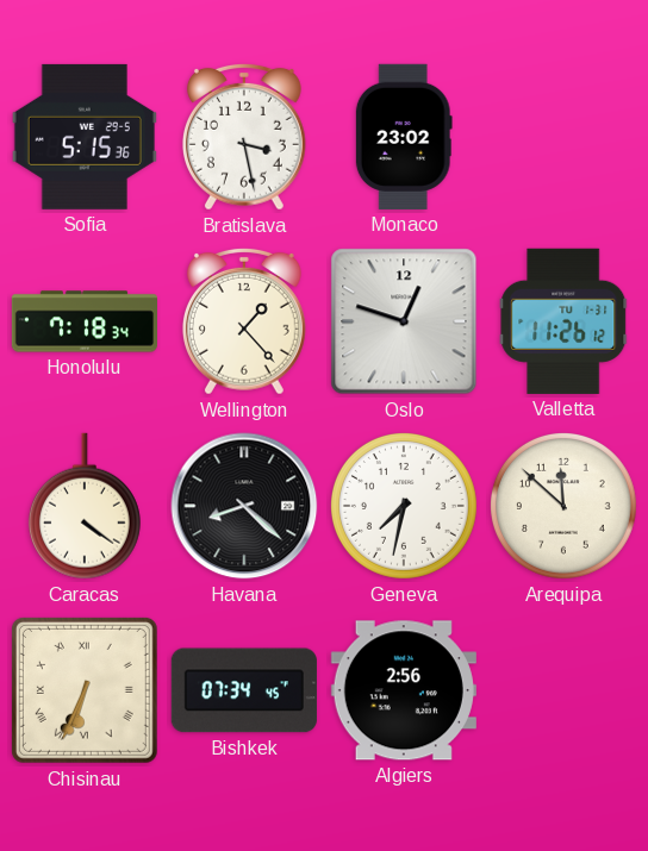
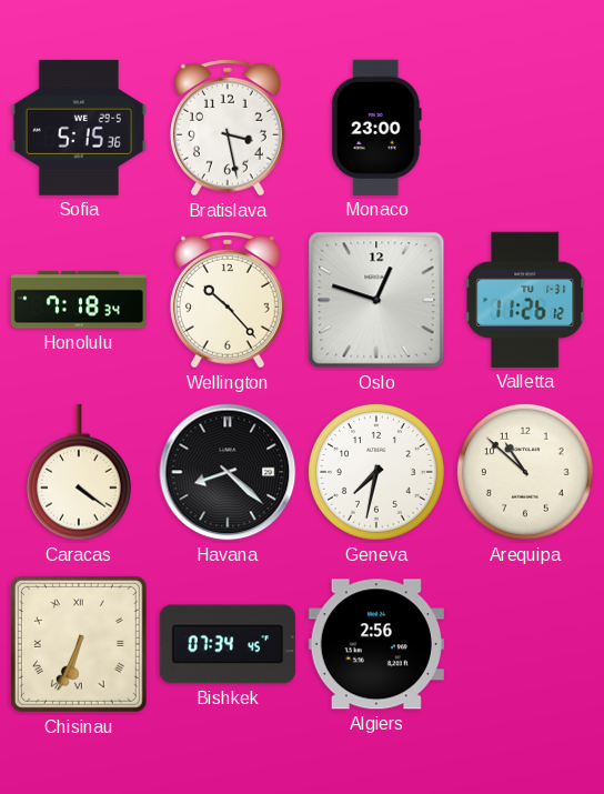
Monaco: 23:02 -> 23:00 (376, 128)
Wellington: 1:23 -> 10:23 (228, 300)
Arequipa: 11:52 -> 10:52 (525, 472)
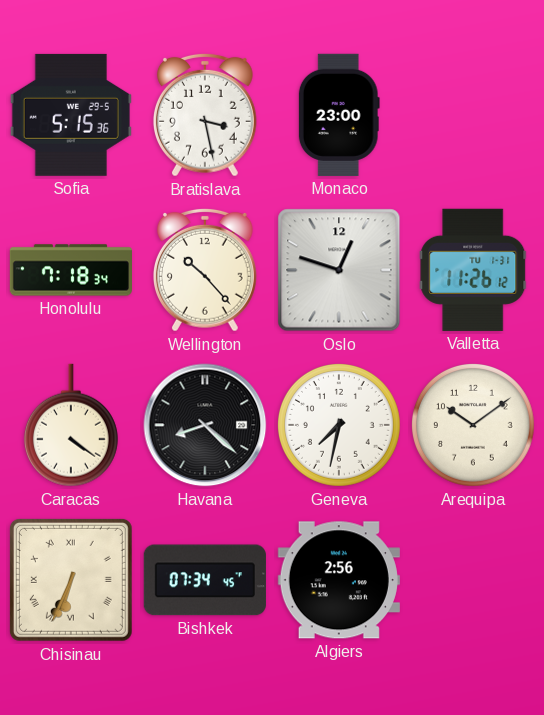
Arequipa: 10:52 -> 10:09 (473, 425)
